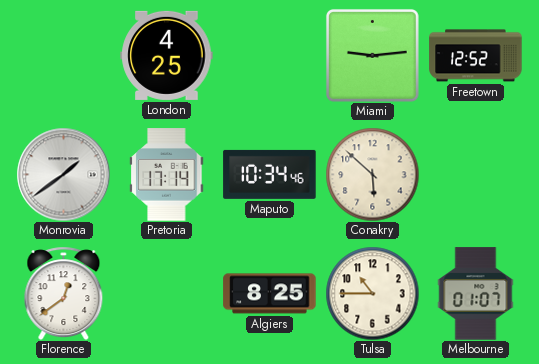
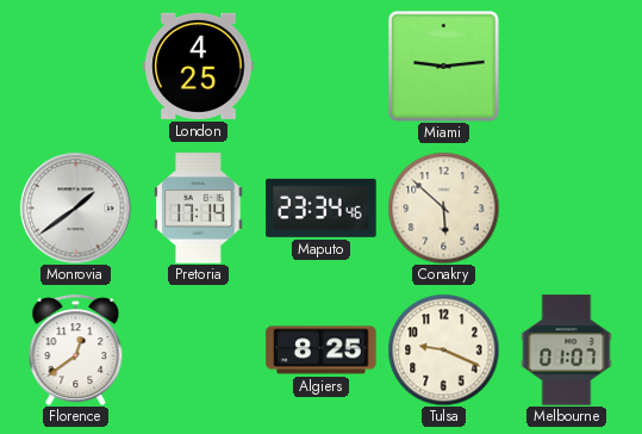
Freetown: 12:52 -> none (476, 56)
Maputo: 10:34 -> 23:34 (322, 207)
Tulsa: 10:45 -> 9:19 (443, 349)
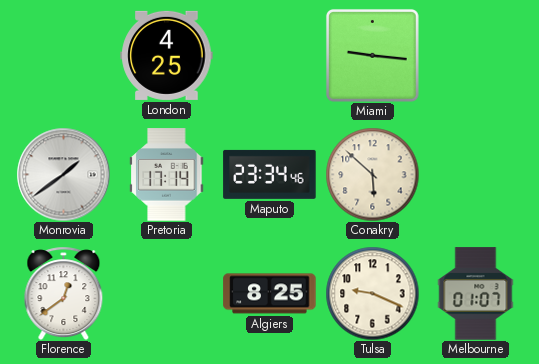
Miami: 9:14 -> 9:16 (372, 55)
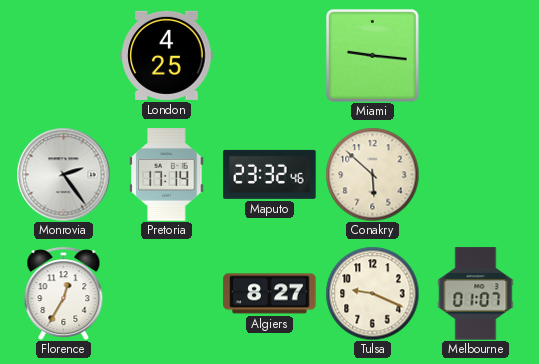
Monrovia: 1:39 -> 2:24 (63, 174)
Maputo: 23:34 -> 23:32 (270, 174)
Florence: 12:39 -> 12:35 (64, 293)
Algiers: 8:25 -> 8:27 (270, 294)
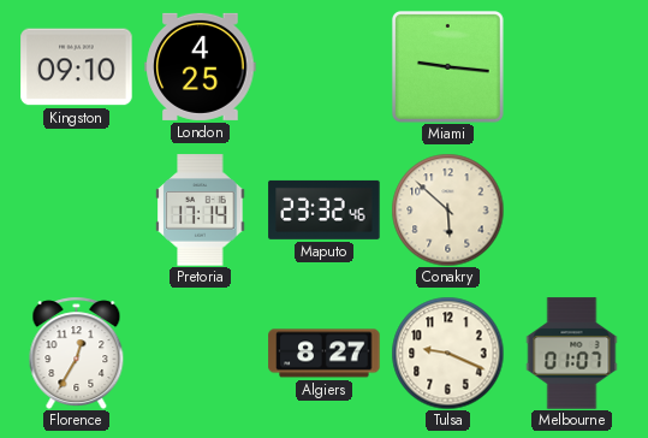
Kingston: none -> 09:10 (77, 67)
Monrovia: 2:24 -> none (63, 174)
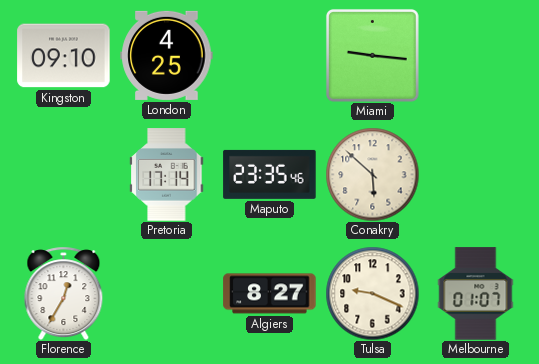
Maputo: 23:32 -> 23:35 (270, 174)
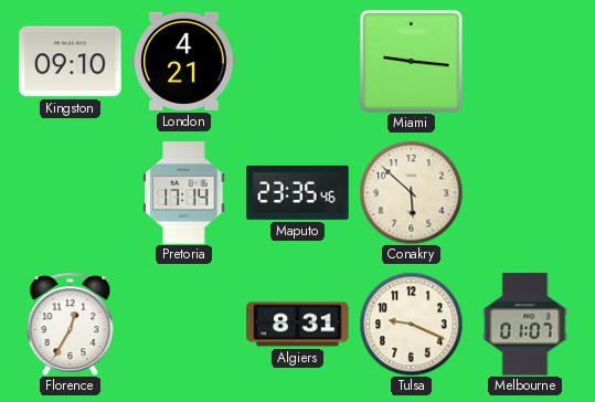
London: 4:25 -> 4:21 (184, 61)
Algiers: 8:27 -> 8:31 (298, 325)
